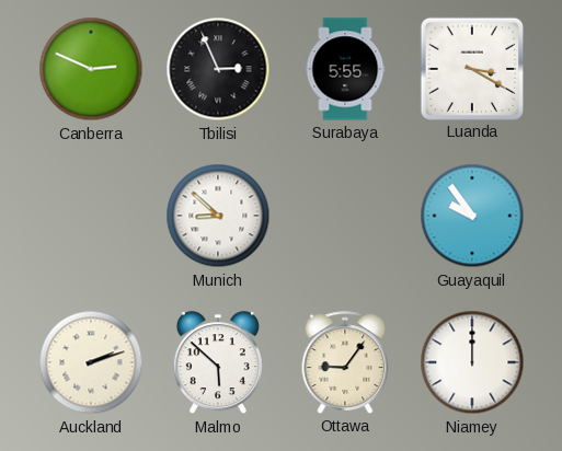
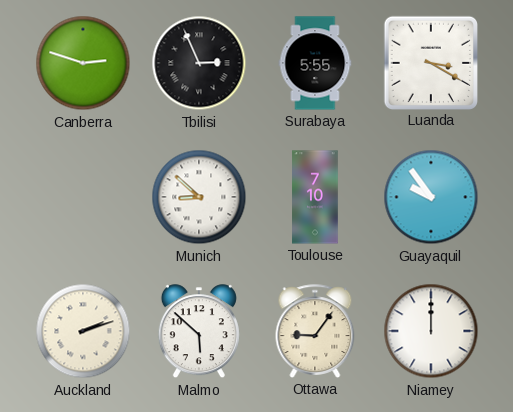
Canberra: 2:49 -> 2:48 (83, 63)
Toulouse: none -> 7:10 (315, 197)
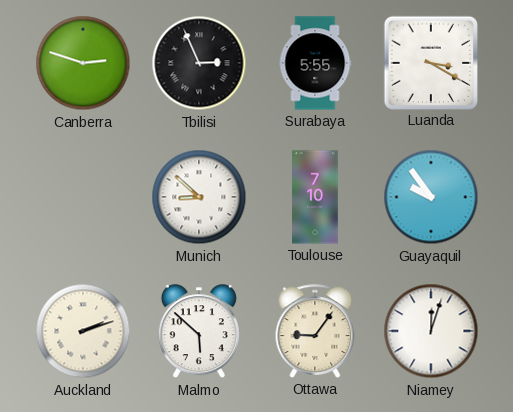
Niamey: 12:00 -> 12:03 (431, 331)
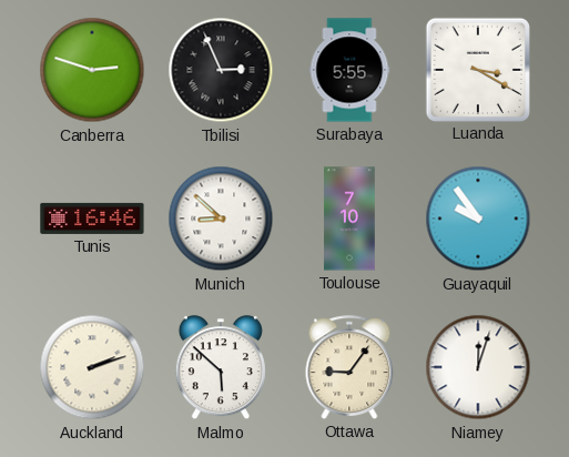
Tunis: none -> 16:46 (92, 219)
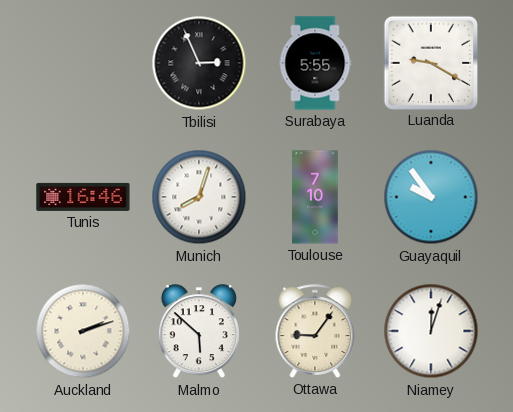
Canberra: 2:48 -> none (92, 70)
Luanda: 3:20 -> 9:20 (430, 62)
Munich: 8:52 -> 8:03 (199, 197)
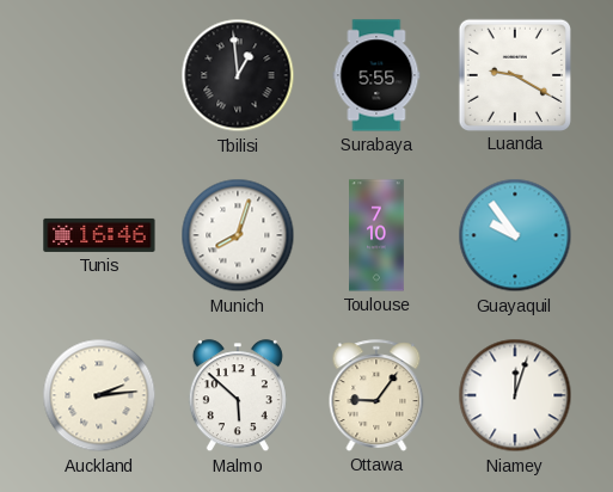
Tbilisi: 2:56 -> 12:59 (238, 75)
Auckland: 2:12 -> 2:14 (99, 395)
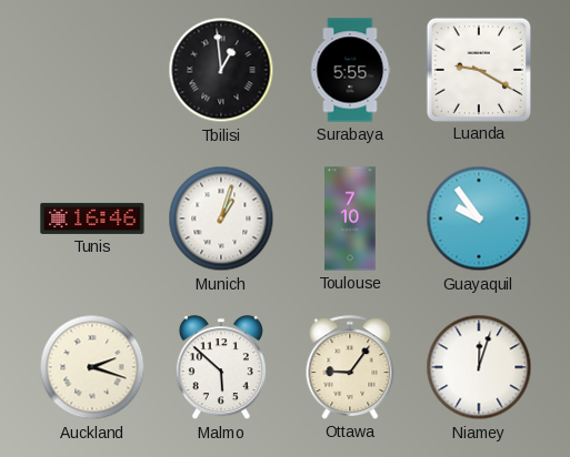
Munich: 8:03 -> 1:03 (221, 219)
Auckland: 2:14 -> 2:18 (92, 367)
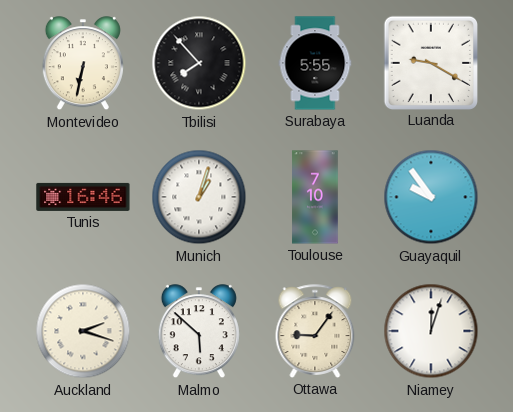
Montevideo: none -> 6:32 (83, 64)
Tbilisi: 12:59 -> 7:53 (199, 63)
